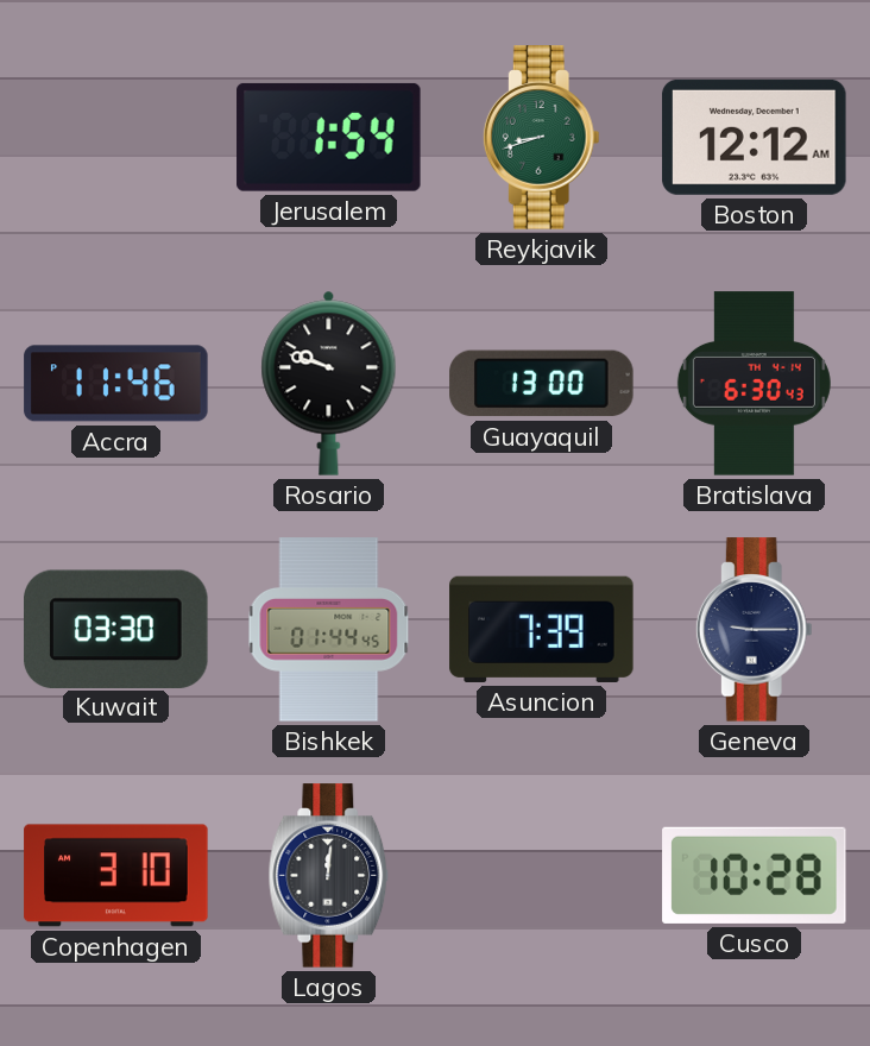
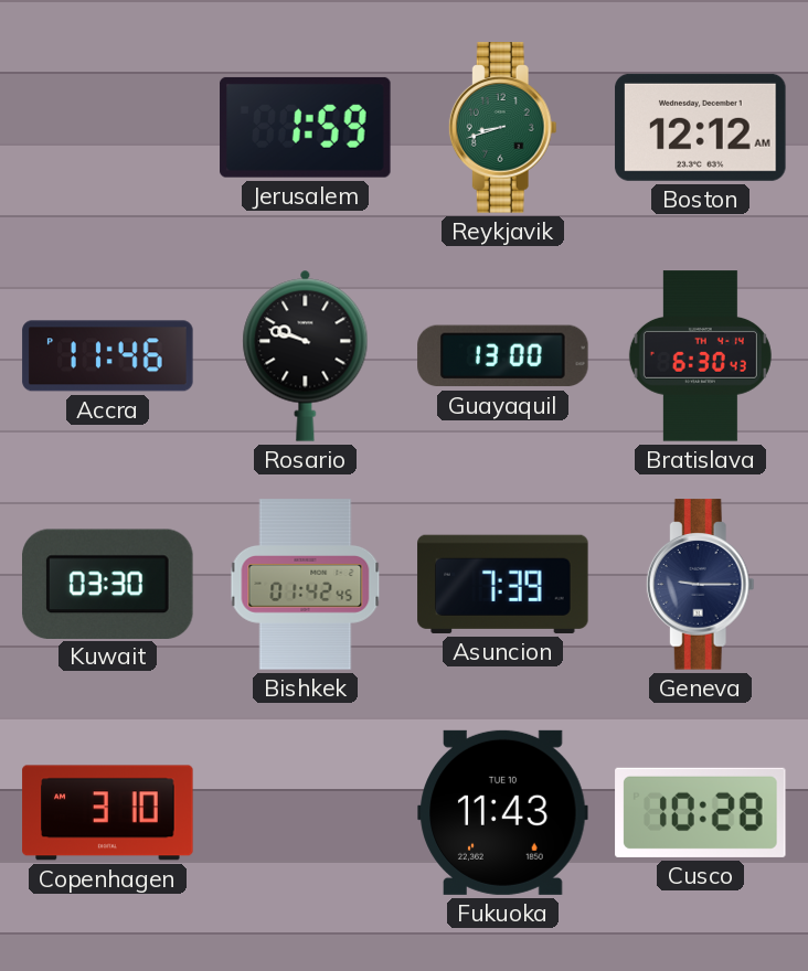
Jerusalem: 1:54 -> 1:59 (306, 127)
Bishkek: 01:44 -> 01:42 (306, 585)
Lagos: 12:01 -> none (329, 876)
Fukuoka: none -> 11:43 (503, 812)
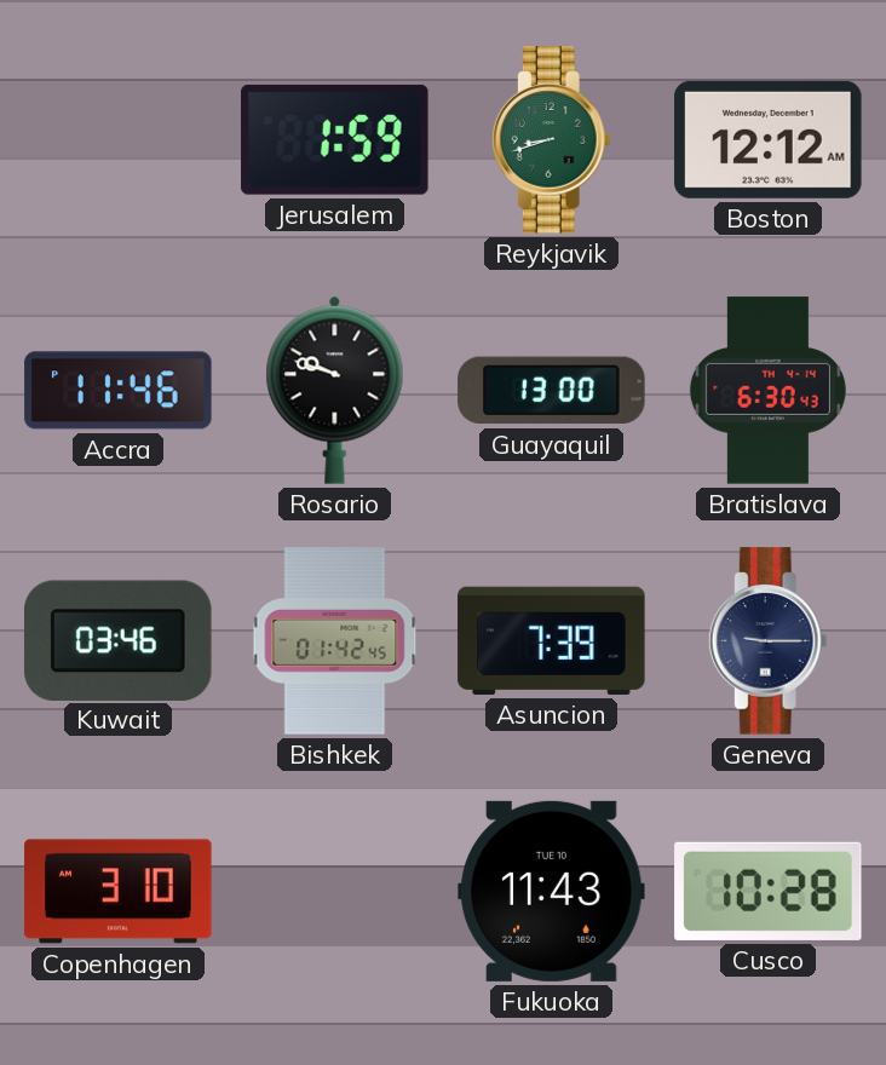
Kuwait: 03:30 -> 03:46 (119, 640)
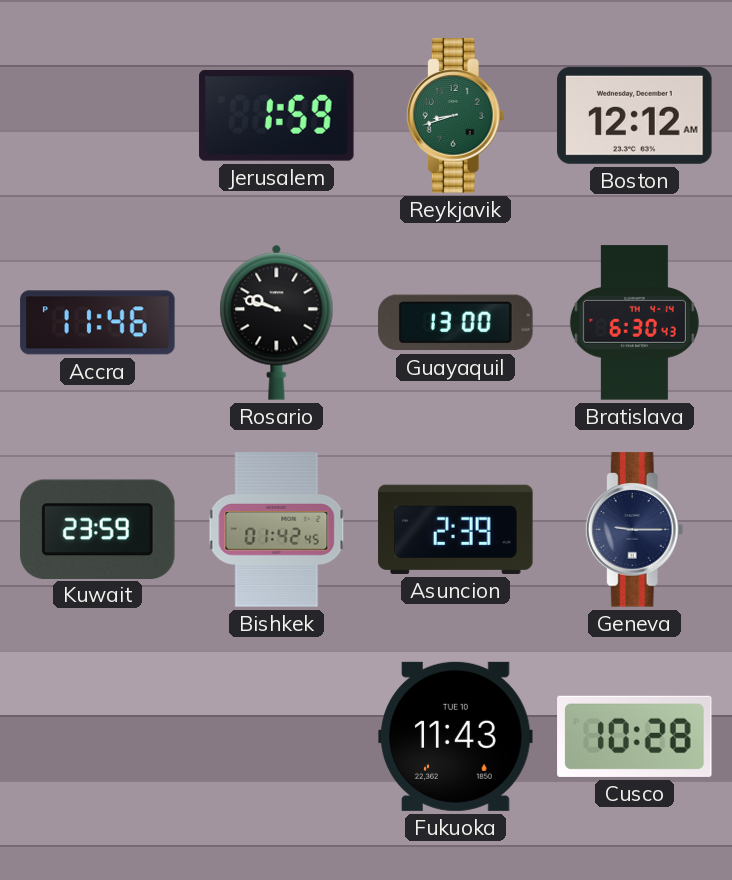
Kuwait: 03:46 -> 23:59 (98, 529)
Asuncion: 7:39 -> 2:39 (456, 529)
Copenhagen: 3:10 -> none (119, 892)
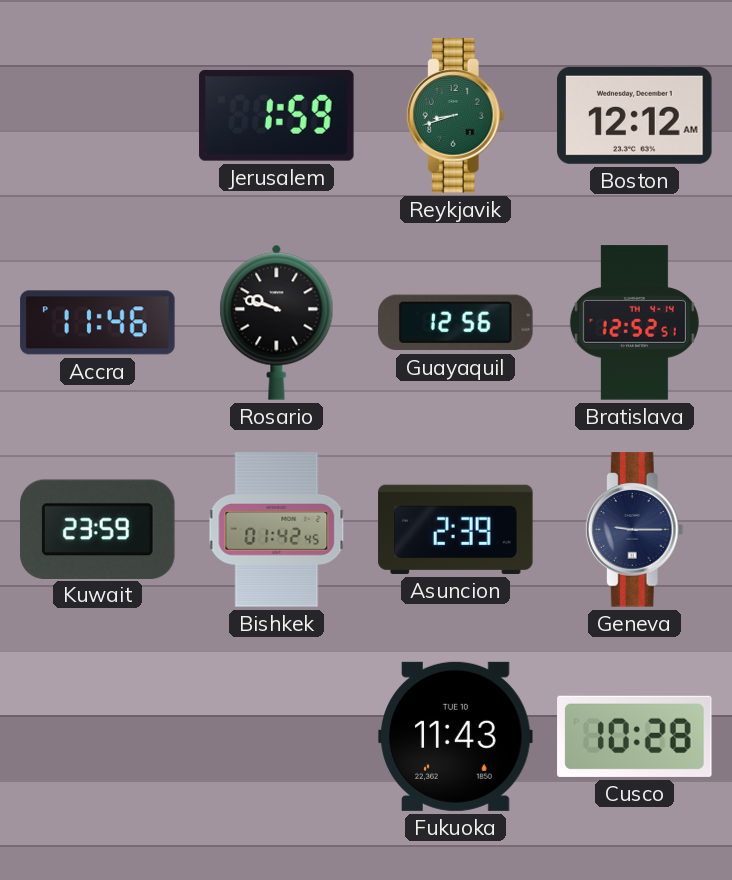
Guayaquil: 13:00 -> 12:56 (456, 323)
Bratislava: 6:30 -> 12:52 (634, 323)
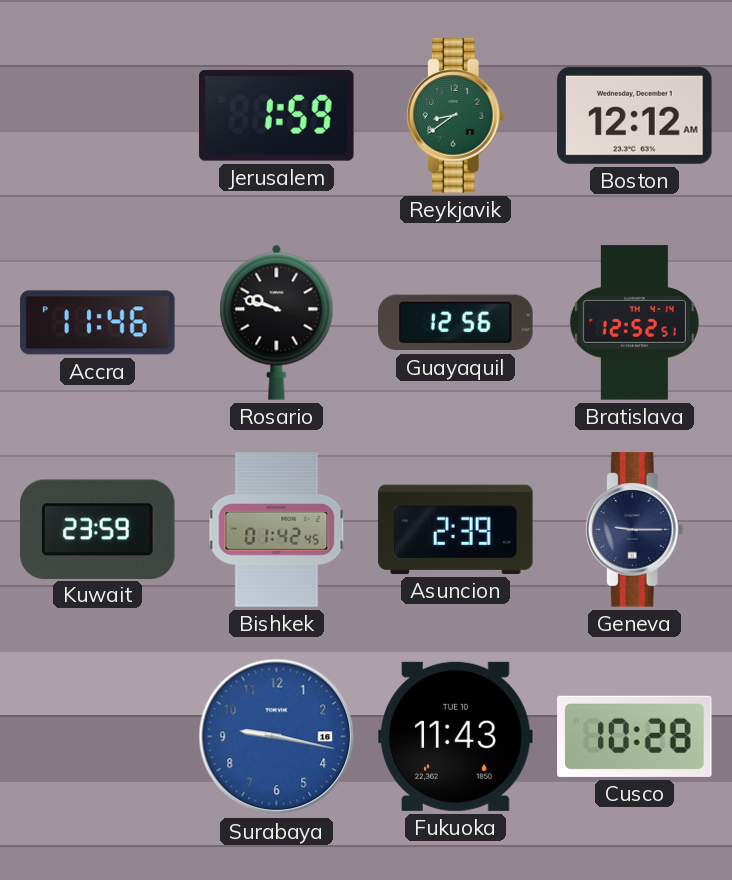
Reykjavik: 8:42 -> 8:39 (455, 116)
Surabaya: none -> 9:17 (277, 737)
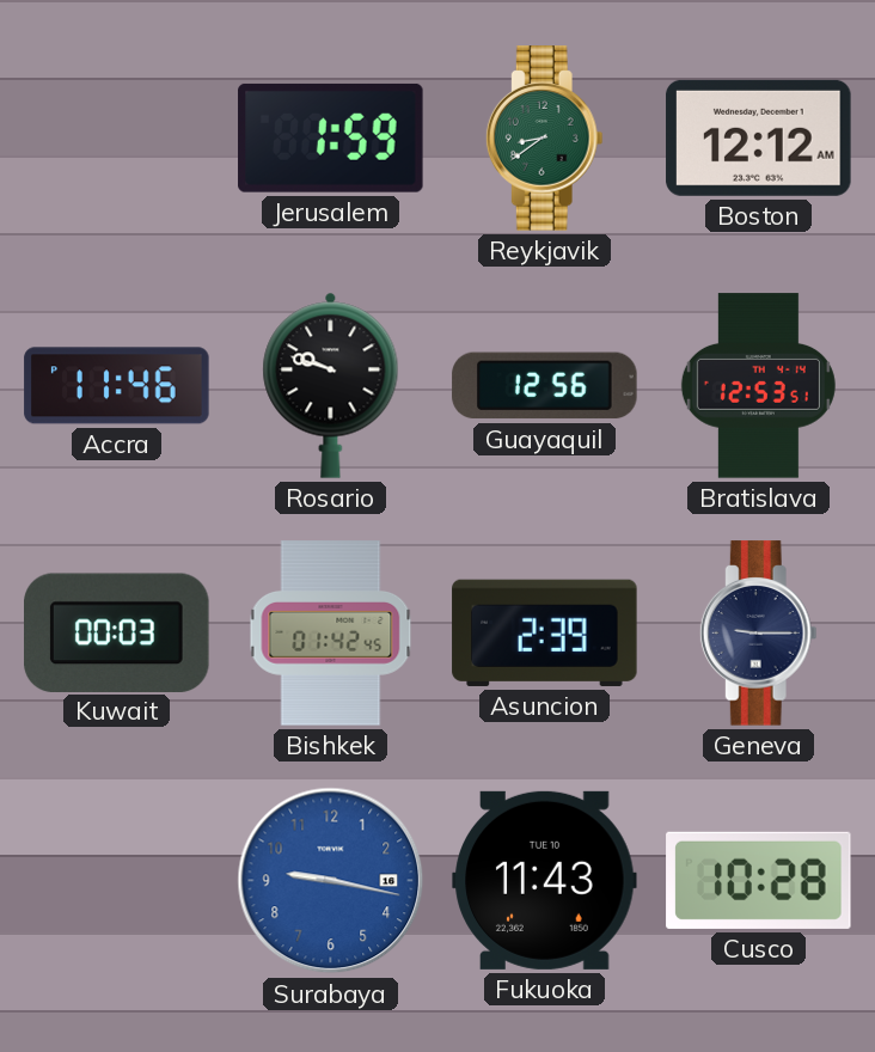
Bratislava: 12:52 -> 12:53 (758, 386)
Kuwait: 23:59 -> 00:03 (117, 632)
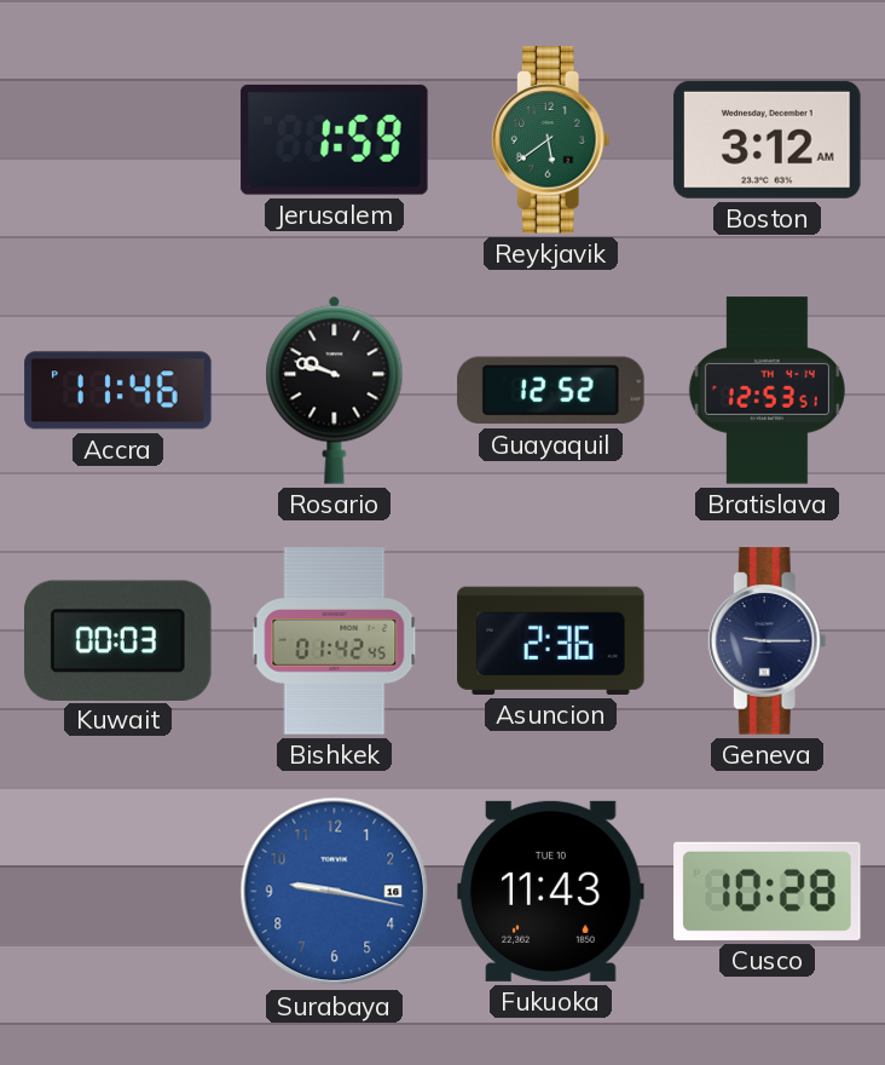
Reykjavik: 8:39 -> 5:39 (550, 140)
Boston: 12:12 -> 3:12 (768, 139)
Guayaquil: 12:56 -> 12:52 (551, 391)
Asuncion: 2:39 -> 2:36 (551, 640)
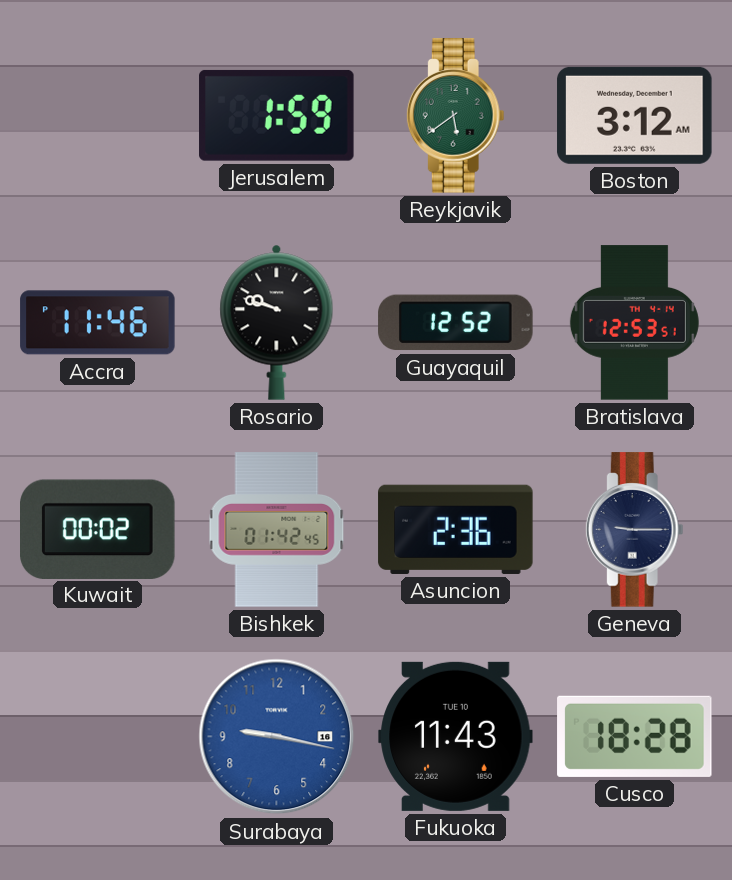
Kuwait: 00:03 -> 00:02 (98, 529)
Cusco: 10:28 -> 18:28 (635, 736)
